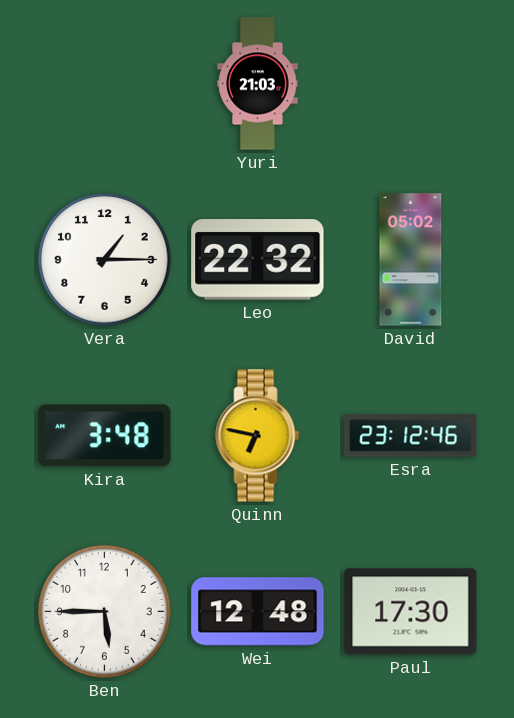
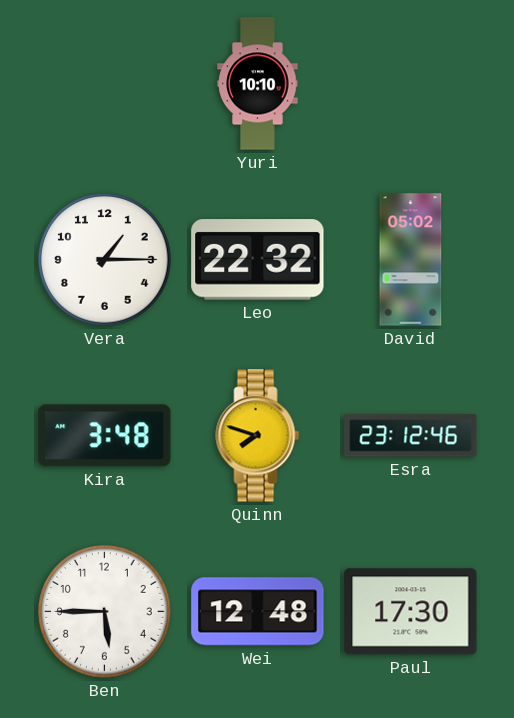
Yuri: 21:03 -> 10:10 (258, 84)
Quinn: 6:47 -> 7:48 (258, 436)
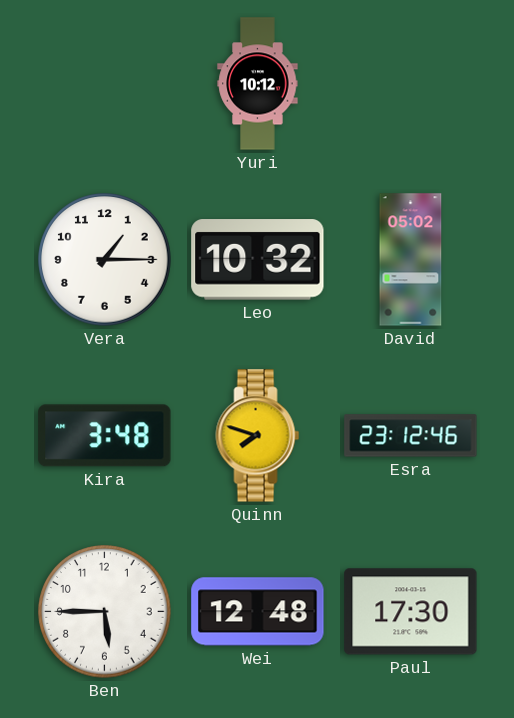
Yuri: 10:10 -> 10:12 (258, 84)
Leo: 22:32 -> 10:32 (258, 260)
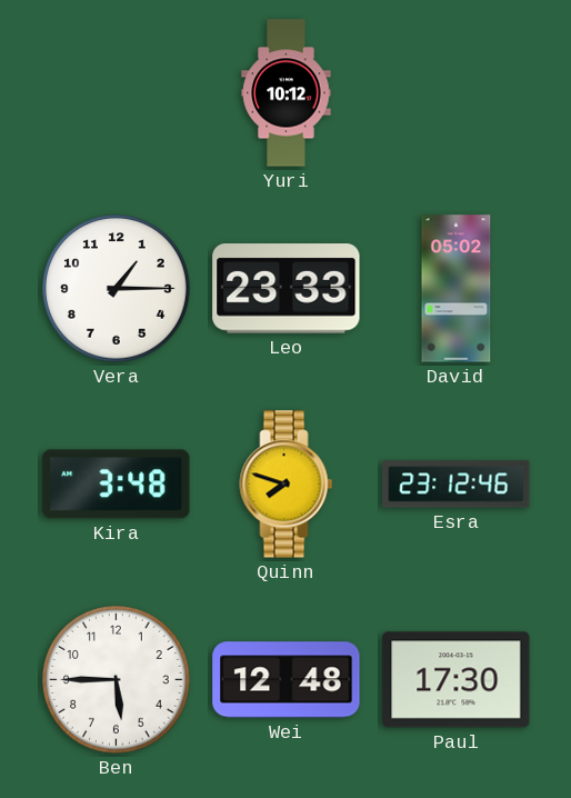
Leo: 10:32 -> 23:33 (287, 289)
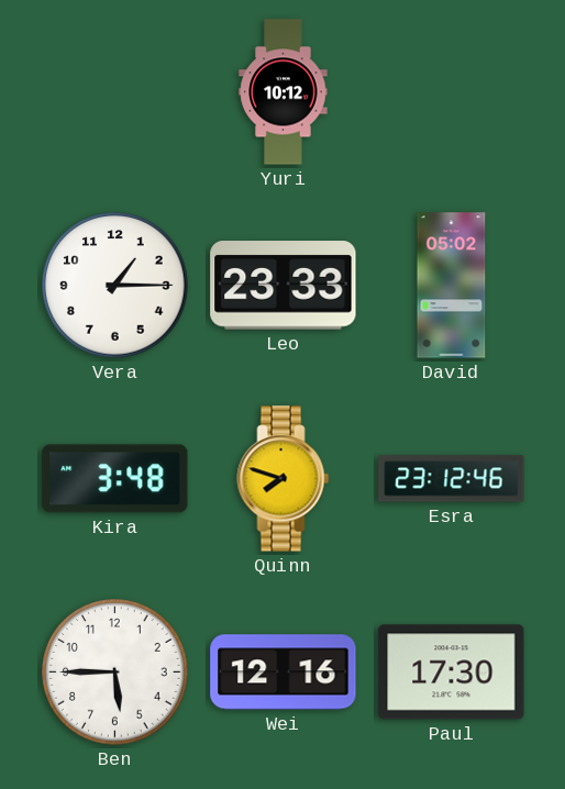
Wei: 12:48 -> 12:16 (284, 673)
